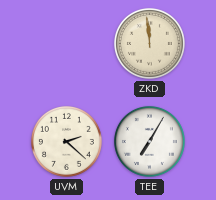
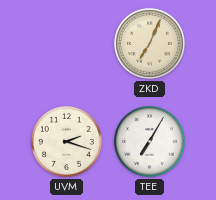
ZKD: 11:59 -> 7:04 (149, 43)
UVM: 2:22 -> 2:18 (66, 141)
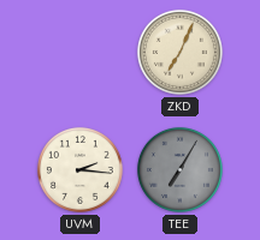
UVM: 2:18 -> 2:16 (79, 169)
TEE dial: white -> grey (179, 169)
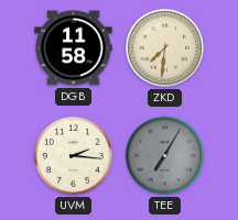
DGB: none -> 11:58 (74, 48)
ZKD: 7:04 -> 7:31 (164, 47)
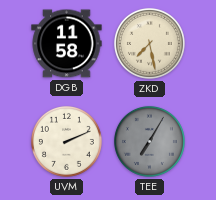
ZKD: 7:31 -> 7:28 (149, 43)
UVM: 2:16 -> 2:11 (66, 141)
